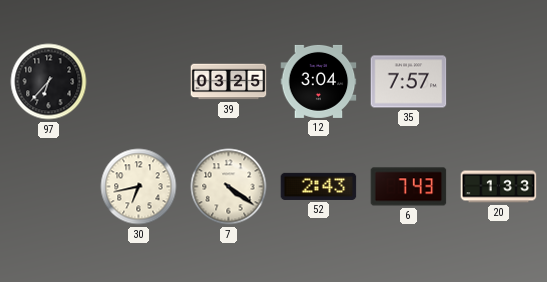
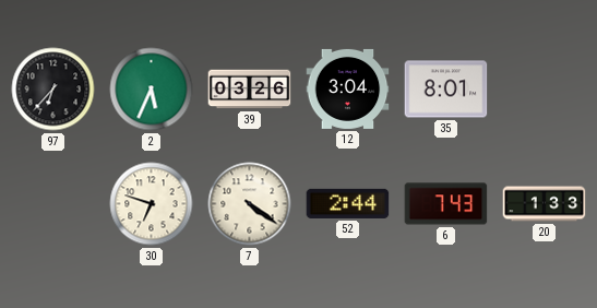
2: none -> 5:34 (152, 90)
39: 03:25 -> 03:26 (250, 90)
35: 7:57 -> 8:01 (446, 90)
30: 6:43 -> 6:48 (152, 204)
52: 2:43 -> 2:44 (348, 203)
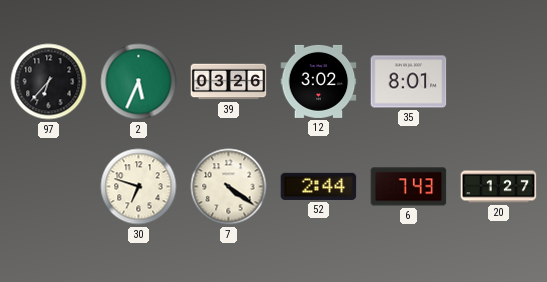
12: 3:04 -> 3:02 (319, 81)
20: 1:33 -> 1:27 (499, 187)
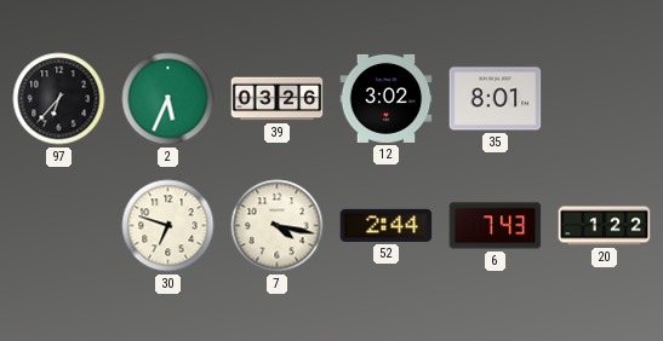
7: 4:21 -> 4:17 (278, 226)
20: 1:27 -> 1:22 (605, 226)
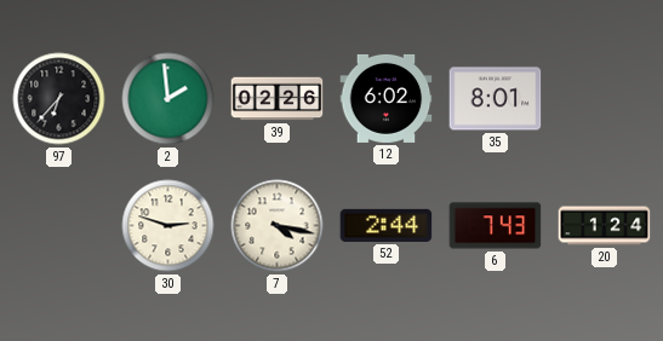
2: 5:34 -> 1:59 (168, 99)
39: 03:26 -> 02:26 (278, 99)
12: 3:02 -> 6:02 (387, 98)
30: 6:48 -> 2:48 (168, 226)
20: 1:22 -> 1:24 (605, 226)
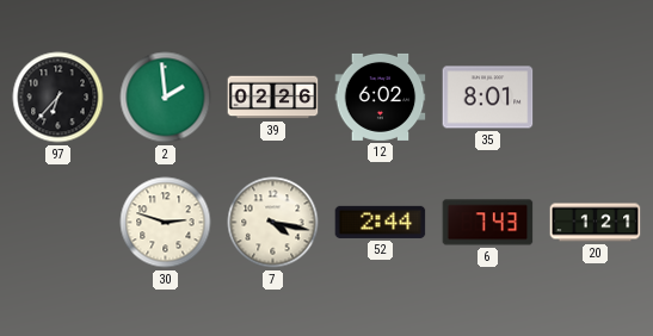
20: 1:24 -> 1:21 (596, 223)
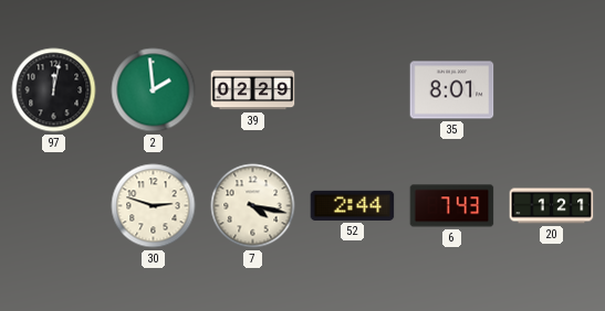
97: 6:37 -> 12:02 (54, 90)
39: 02:26 -> 02:29 (253, 90)
12: 6:02 -> none (381, 97)
